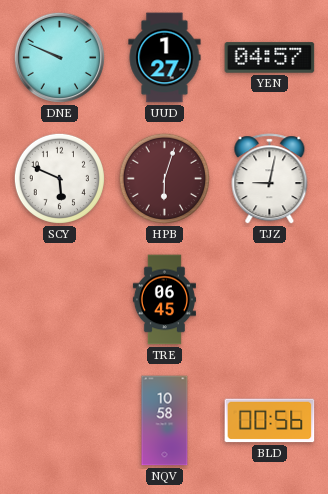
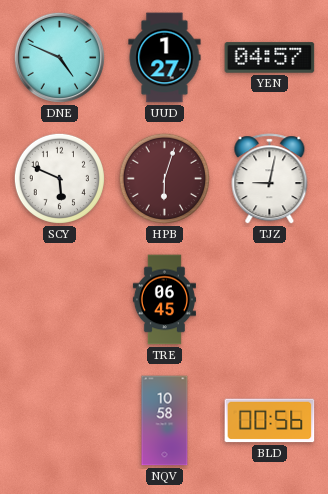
DNE: 9:49 -> 4:49 (59, 57)
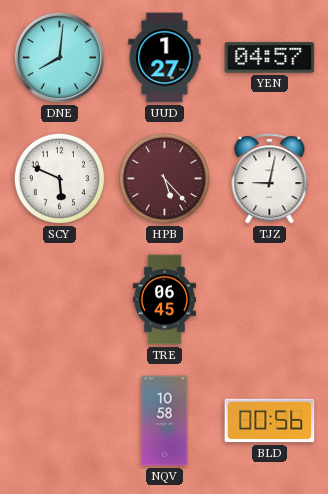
DNE: 4:49 -> 8:01 (59, 57)
HPB: 6:03 -> 5:23 (164, 178)
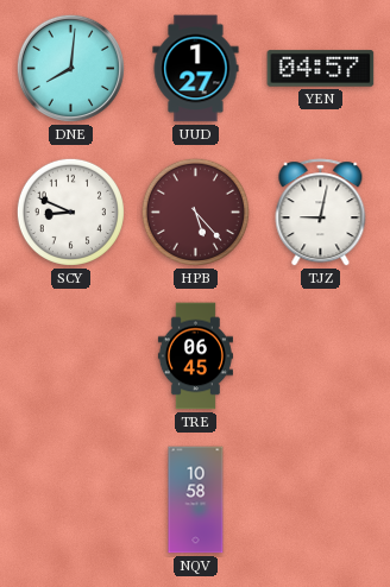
SCY: 5:49 -> 8:49 (70, 212)
BLD: 00:56 -> none (270, 421)
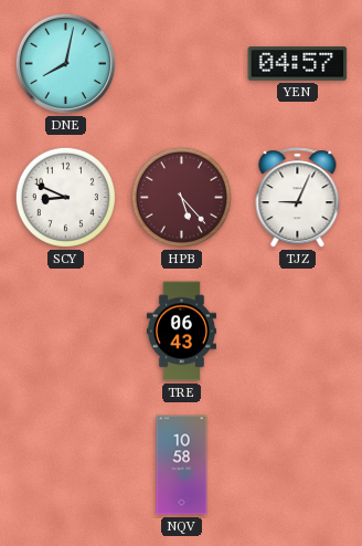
DNE: 8:01 -> 8:02 (65, 63)
UUD: 1:27 -> none (196, 69)
TJZ: 9:02 -> 9:04 (298, 198)
TRE: 06:45 -> 06:43 (181, 332)
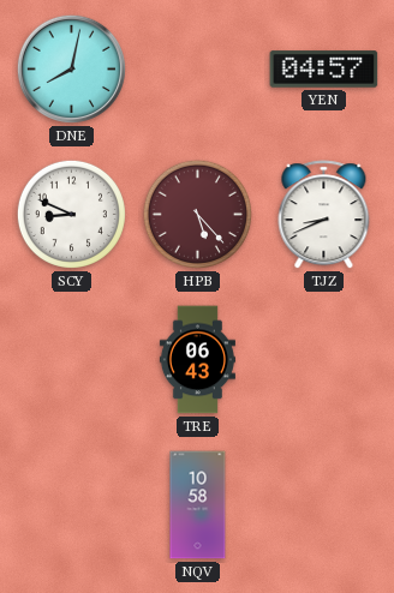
TJZ: 9:04 -> 8:41 (324, 215)
